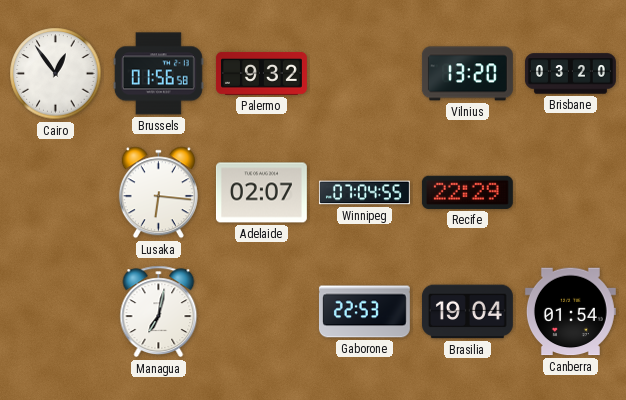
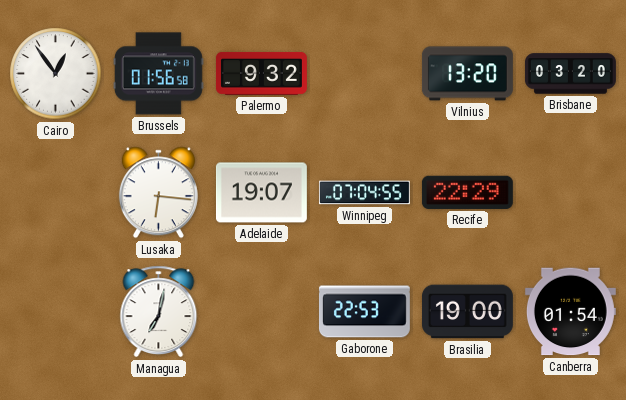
Adelaide: 02:07 -> 19:07 (261, 193)
Brasilia: 19:04 -> 19:00 (467, 312)
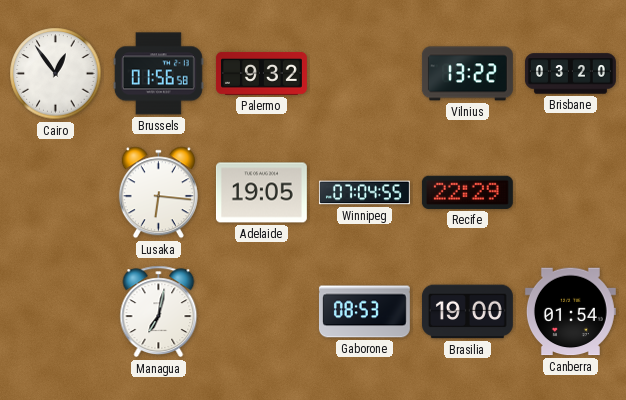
Vilnius: 13:20 -> 13:22 (467, 74)
Adelaide: 19:07 -> 19:05 (261, 193)
Gaborone: 22:53 -> 08:53 (364, 312)
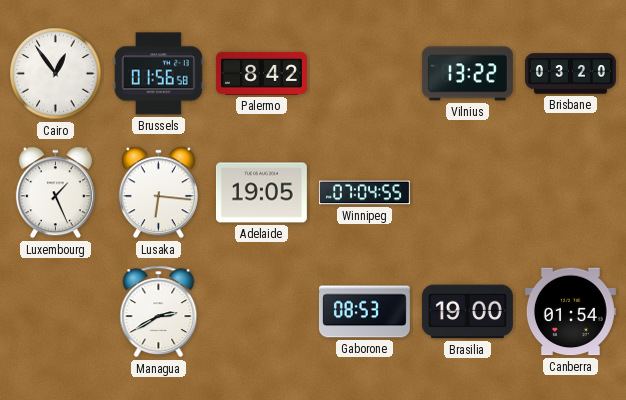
Palermo: 9:32 -> 8:42 (261, 73)
Luxembourg: none -> 1:26 (55, 193)
Recife: 22:29 -> none (467, 192)
Managua: 7:02 -> 2:40 (159, 312)
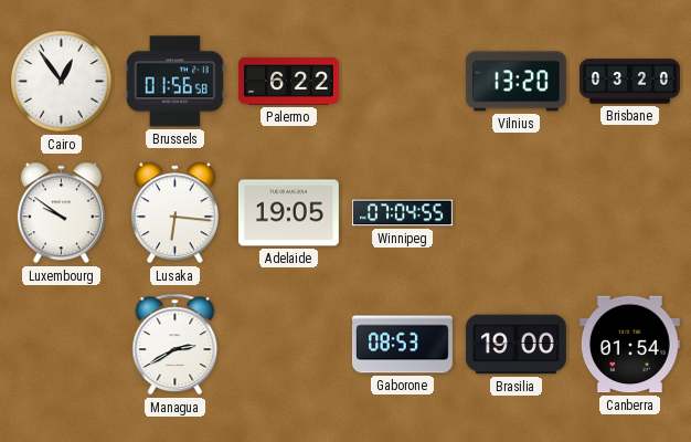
Palermo: 8:42 -> 6:22 (288, 81)
Vilnius: 13:22 -> 13:20 (515, 82)
Luxembourg: 1:26 -> 9:51 (61, 213)
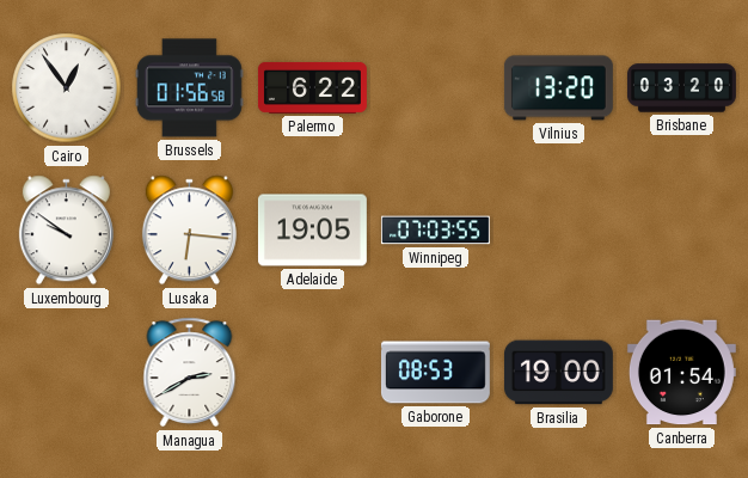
Winnipeg: 07:04 -> 07:03 (435, 231)
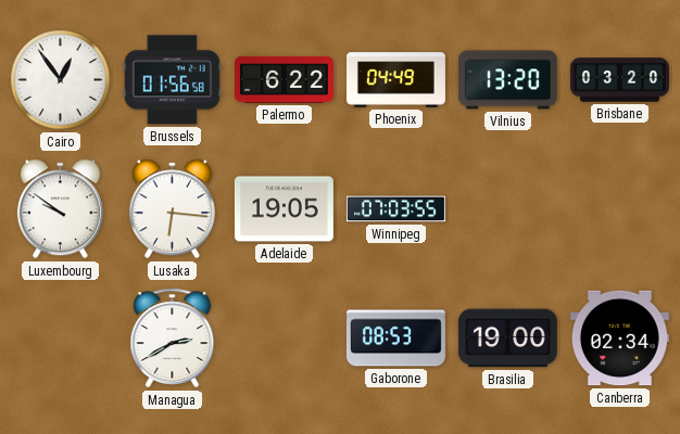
Phoenix: none -> 04:49 (396, 80)
Canberra: 01:54 -> 02:34 (619, 339)
